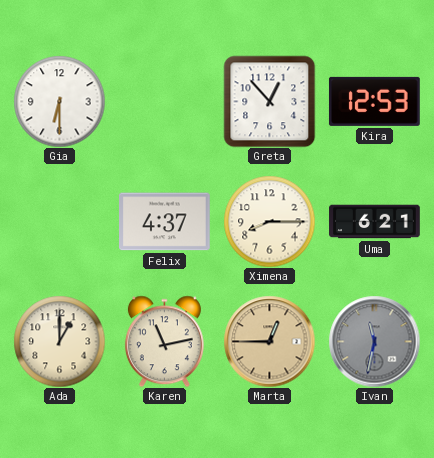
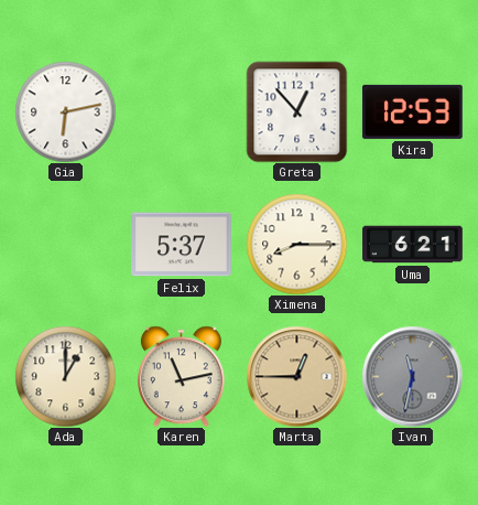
Gia: 6:30 -> 6:13 (65, 111)
Felix: 4:37 -> 5:37 (182, 245)
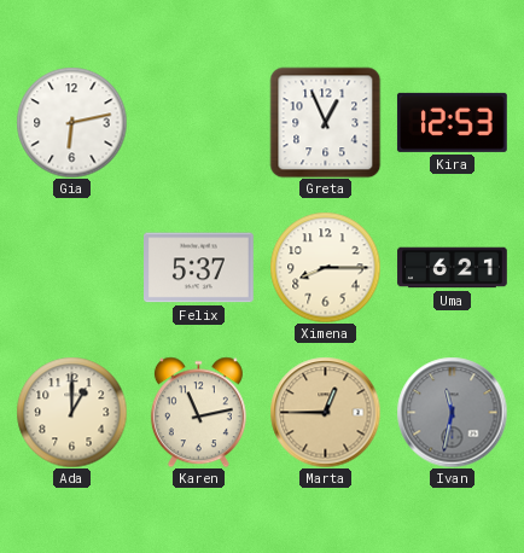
Greta: 12:53 -> 12:56 (325, 122)
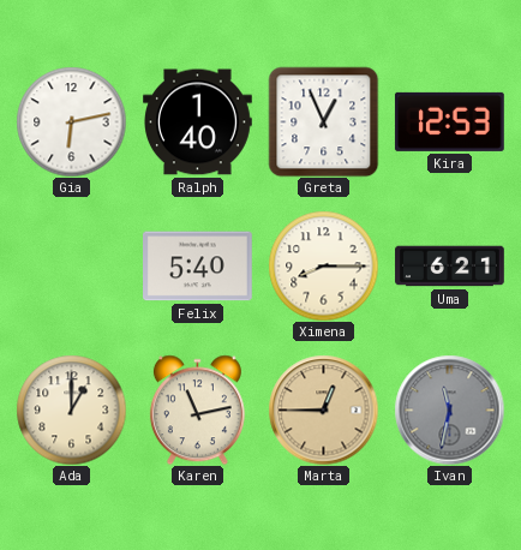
Ralph: none -> 1:40 (198, 122)
Felix: 5:37 -> 5:40 (198, 267)
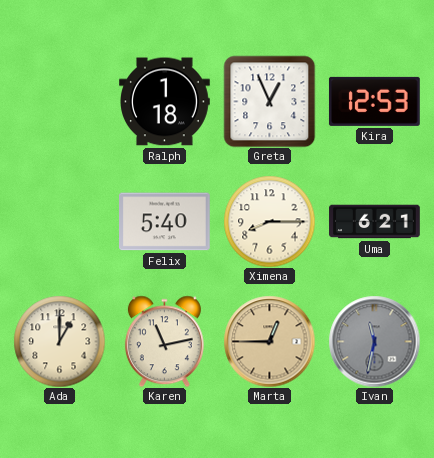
Gia: 6:13 -> none (71, 121)
Ralph: 1:40 -> 1:18 (165, 102)
